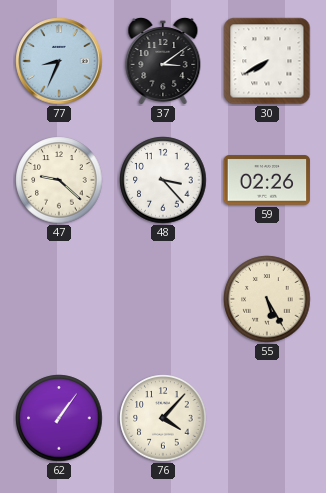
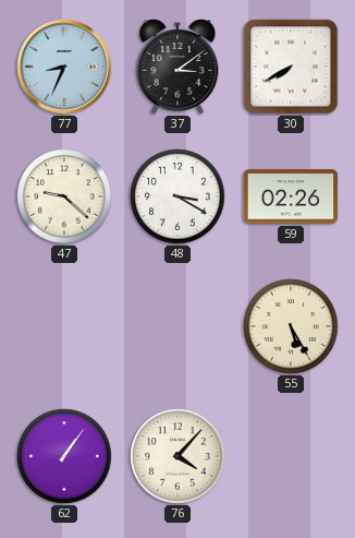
48: 3:23 -> 3:20 (177, 196)
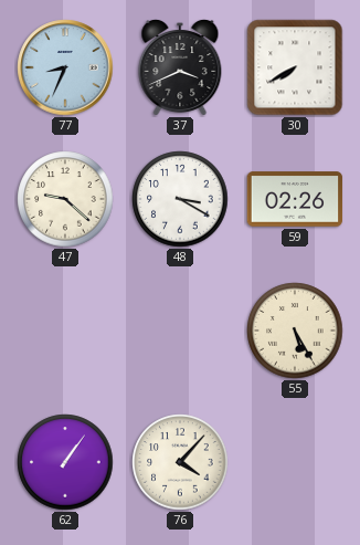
37: 3:09 -> 3:41 (180, 67)
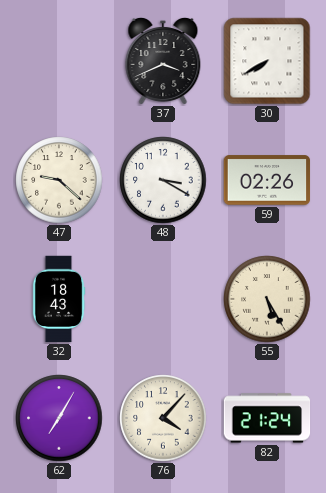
77: 8:34 -> none (65, 67)
32: none -> 18:43 (59, 299)
62: 1:06 -> 7:05 (59, 418)
82: none -> 21:24 (267, 418)
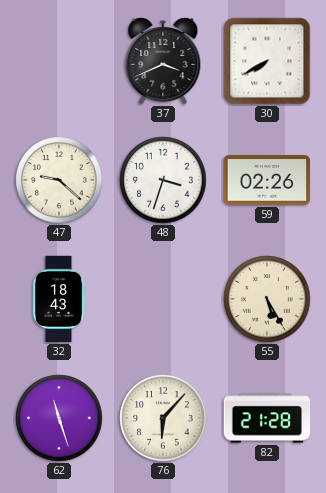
48: 3:20 -> 3:33 (163, 180)
62: 7:05 -> 11:27 (59, 418)
76: 4:07 -> 6:07 (163, 418)
82: 21:24 -> 21:28 (267, 418)
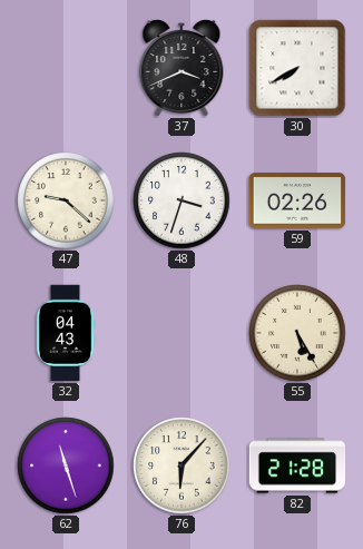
32: 18:43 -> 04:43 (66, 333)
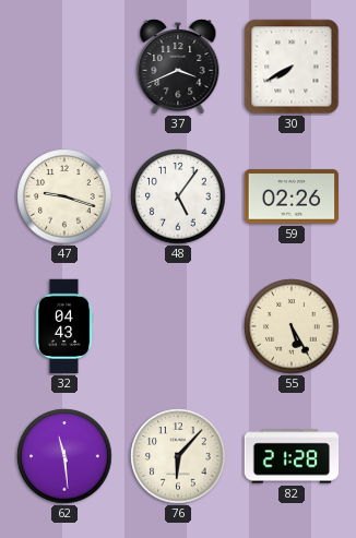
47: 9:22 -> 9:18 (64, 196)
48: 3:33 -> 5:06 (178, 196)
62: 11:27 -> 11:29 (64, 456)
